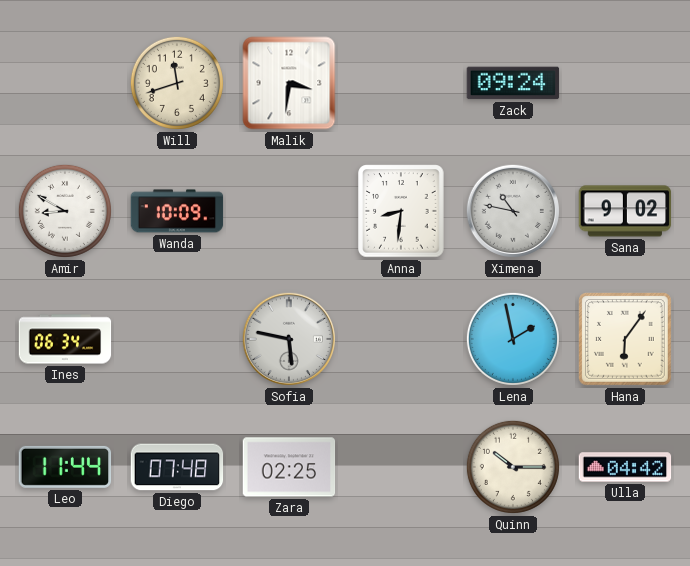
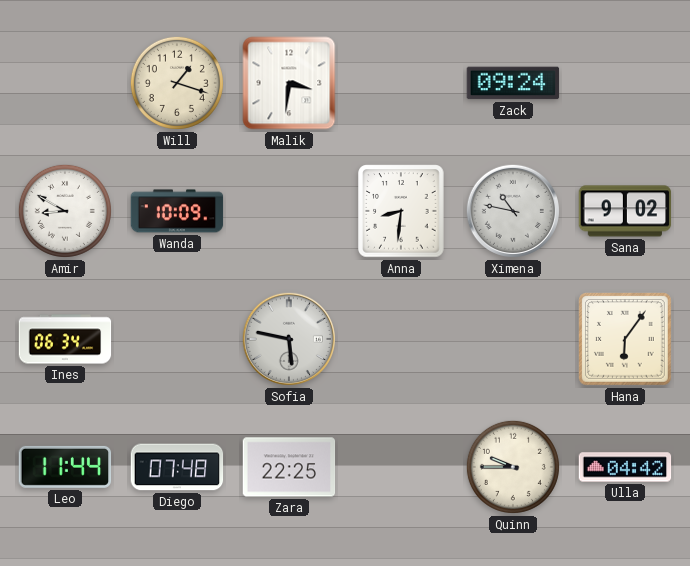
Will: 11:42 -> 1:18 (177, 83)
Lena: 1:58 -> none (513, 339)
Zara: 02:25 -> 22:25 (289, 467)
Quinn: 10:15 -> 9:45 (513, 467)
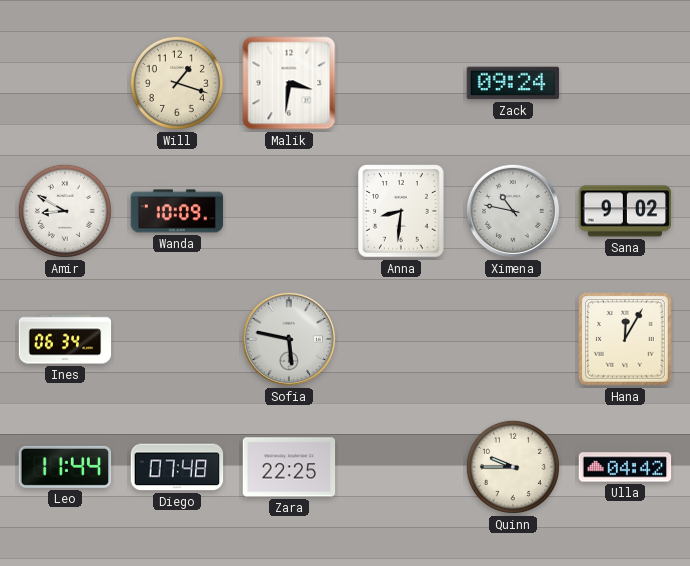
Hana: 6:06 -> 12:05 (626, 340)
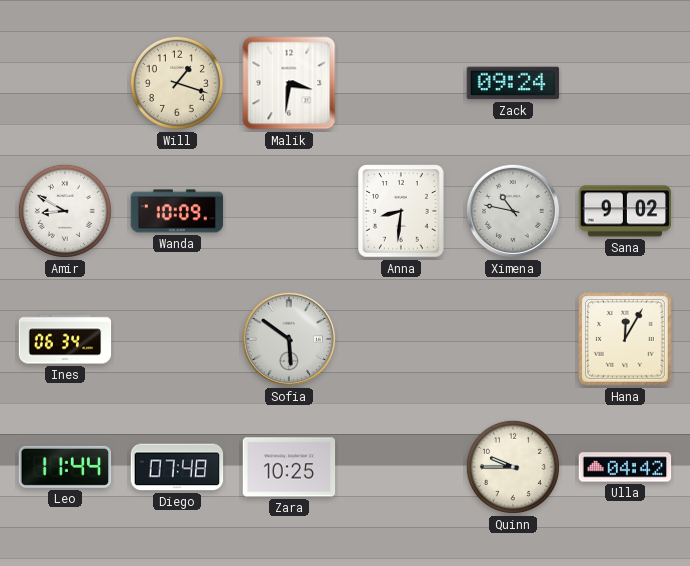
Sofia: 5:47 -> 5:51 (289, 339)
Zara: 22:25 -> 10:25 (289, 467)
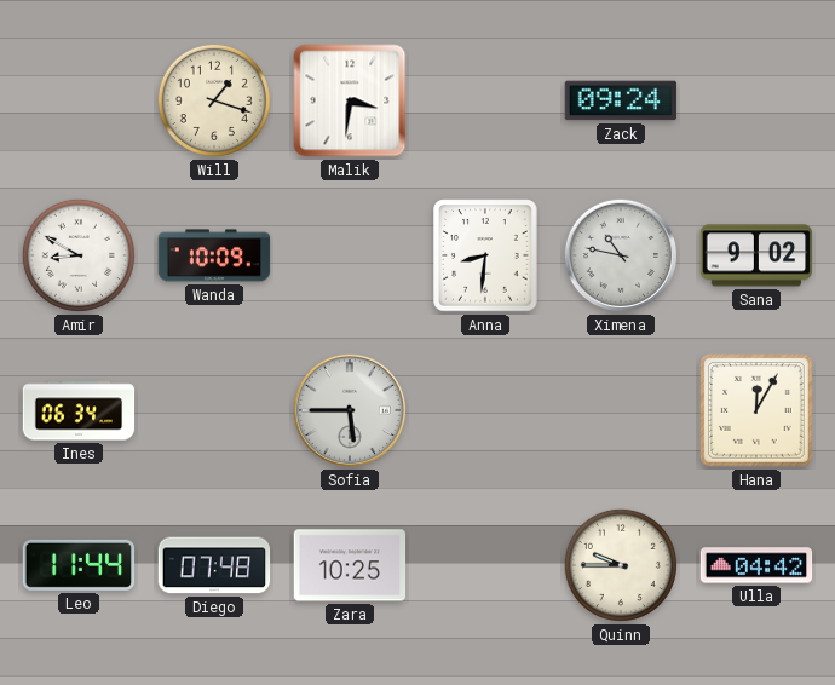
Sofia: 5:51 -> 5:45 (350, 410)
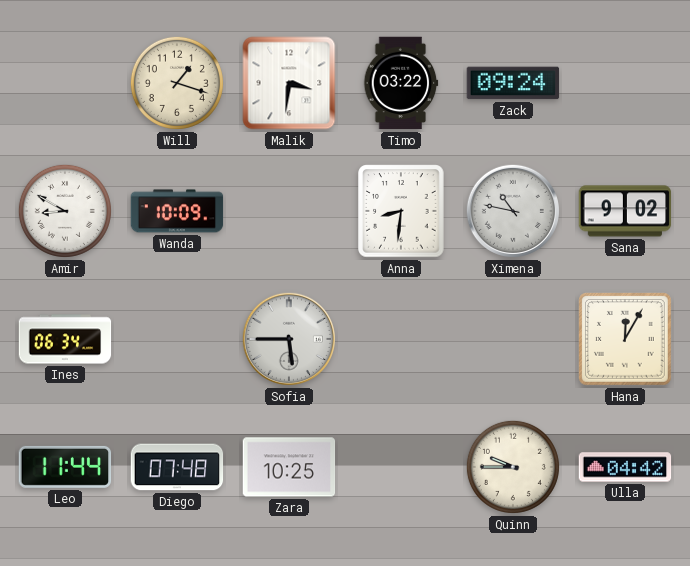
Timo: none -> 03:22 (401, 83)
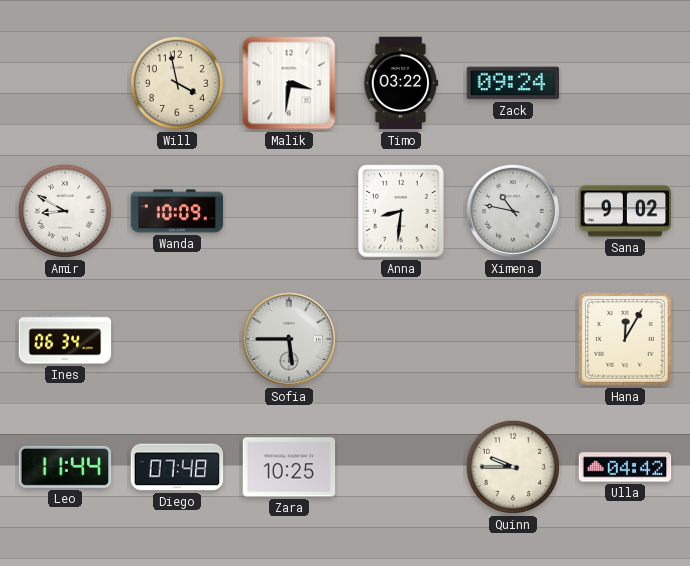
Will: 1:18 -> 3:58 (177, 83)
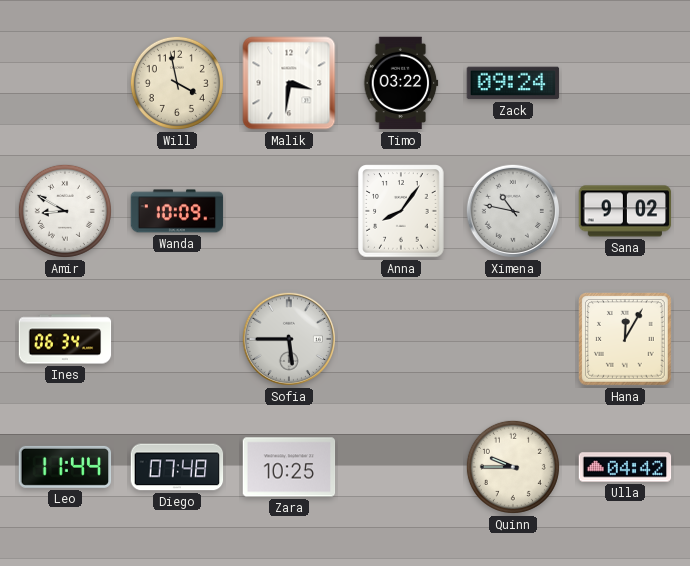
Anna: 8:31 -> 8:06 (401, 211)
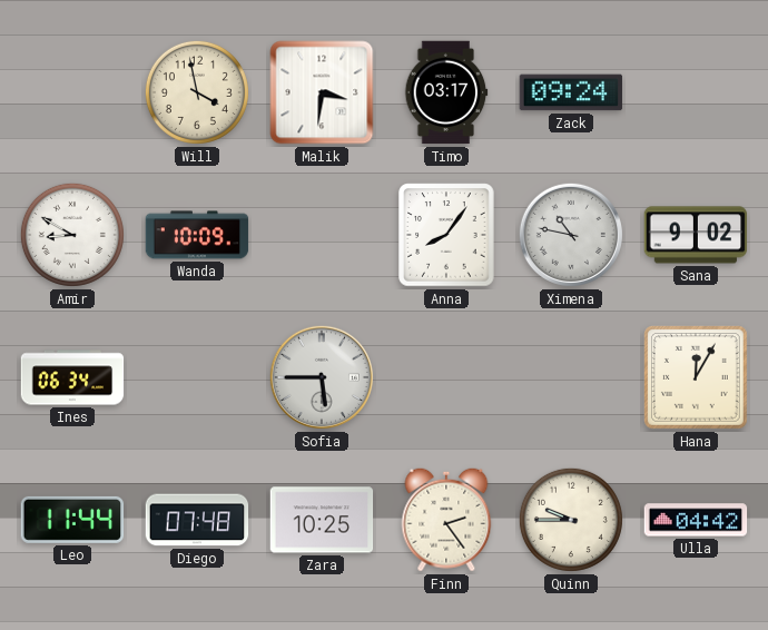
Timo: 03:22 -> 03:17 (446, 92)
Finn: none -> 2:24 (446, 520)
